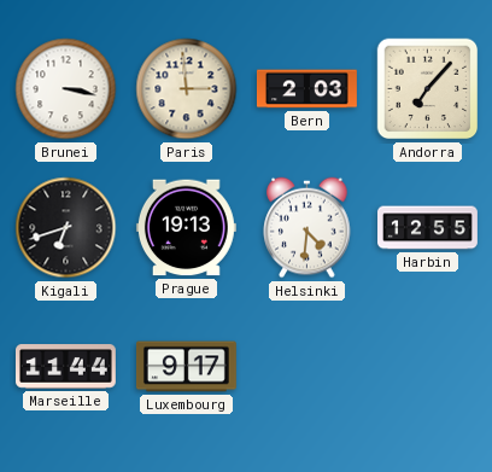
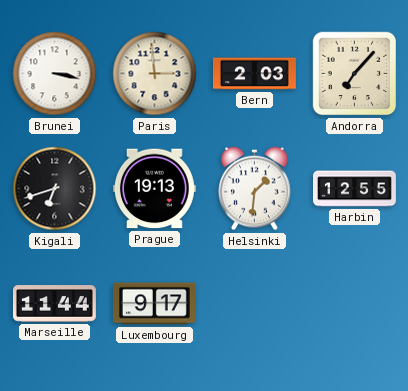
Helsinki: 4:31 -> 1:31 (255, 189)
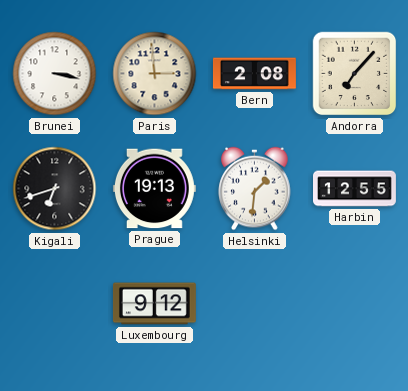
Bern: 2:03 -> 2:08 (254, 74)
Marseille: 11:44 -> none (54, 304)
Luxembourg: 9:17 -> 9:12 (154, 304)
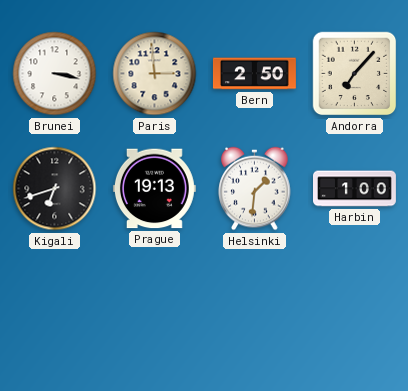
Bern: 2:08 -> 2:50 (254, 74)
Harbin: 12:55 -> 1:00 (355, 189)
Luxembourg: 9:12 -> none (154, 304)
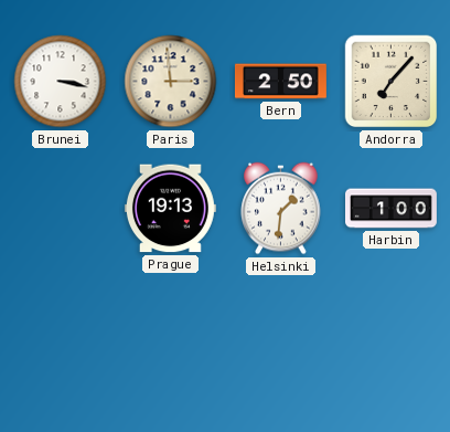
Kigali: 6:42 -> none (55, 189)
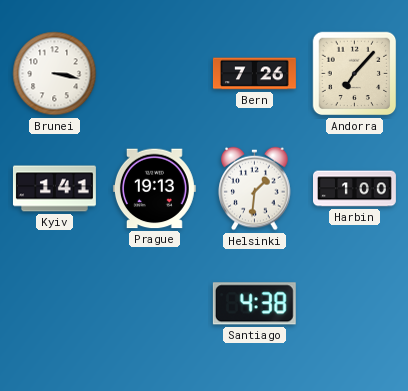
Paris: 2:59 -> none (171, 82)
Bern: 2:50 -> 7:26 (254, 74)
Kyiv: none -> 1:41 (54, 189)
Santiago: none -> 4:38 (254, 304)
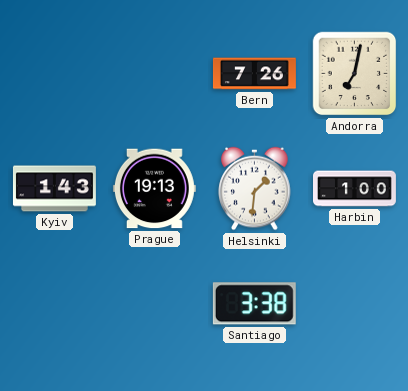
Brunei: 3:17 -> none (55, 74)
Andorra: 7:07 -> 7:02 (355, 74)
Kyiv: 1:41 -> 1:43 (54, 189)
Santiago: 4:38 -> 3:38 (254, 304)
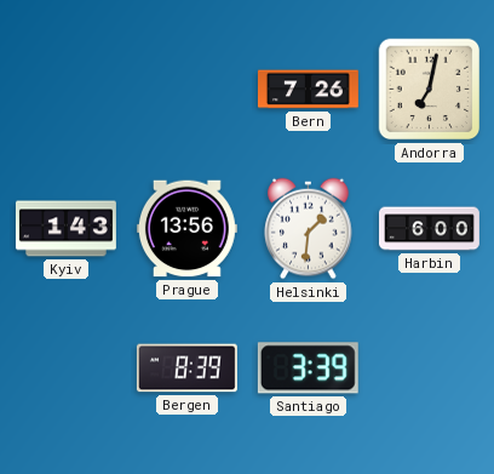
Prague: 19:13 -> 13:56 (186, 229)
Harbin: 1:00 -> 6:00 (430, 229)
Bergen: none -> 8:39 (186, 369)
Santiago: 3:38 -> 3:39 (308, 369)
